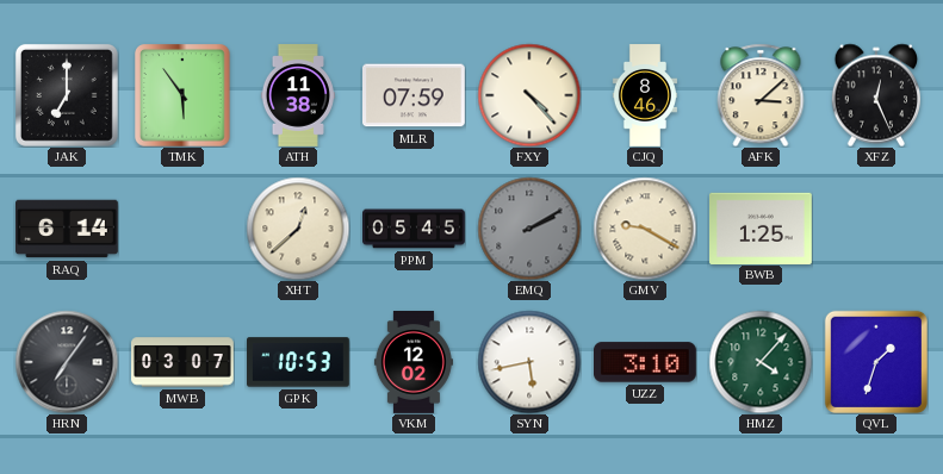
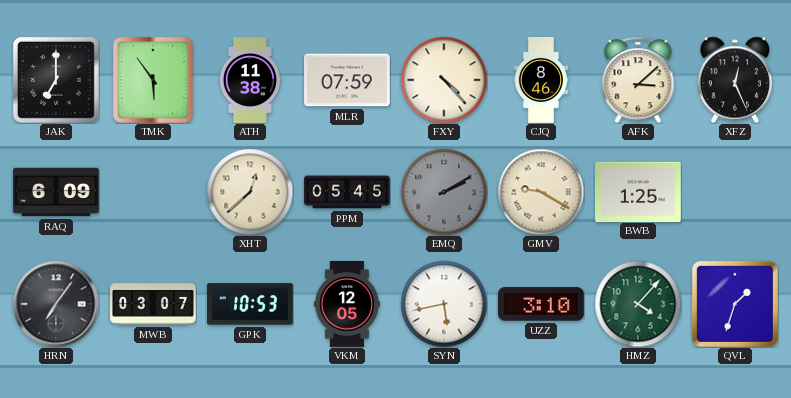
RAQ: 6:14 -> 6:09 (57, 192)
VKM: 12:02 -> 12:05 (347, 305)
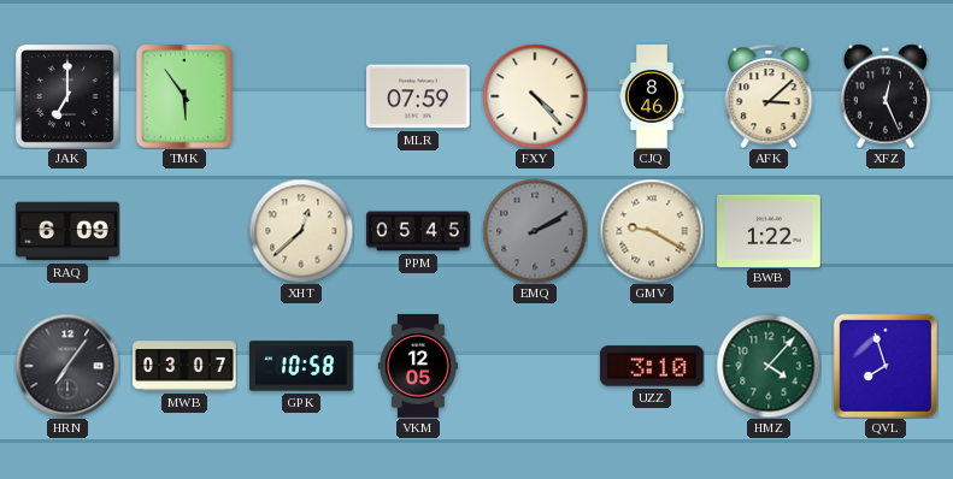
ATH: 11:38 -> none (250, 80)
BWB: 1:25 -> 1:22 (770, 230)
GPK: 10:53 -> 10:58 (302, 366)
SYN: 5:43 -> none (444, 304)
QVL: 1:33 -> 7:57 (886, 366)
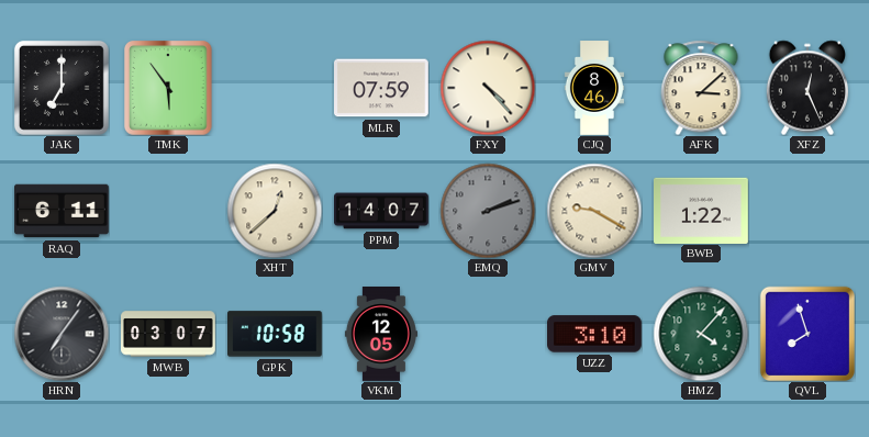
RAQ: 6:09 -> 6:11 (63, 211)
PPM: 05:45 -> 14:07 (382, 211)
EMQ: 2:10 -> 2:12 (488, 211)
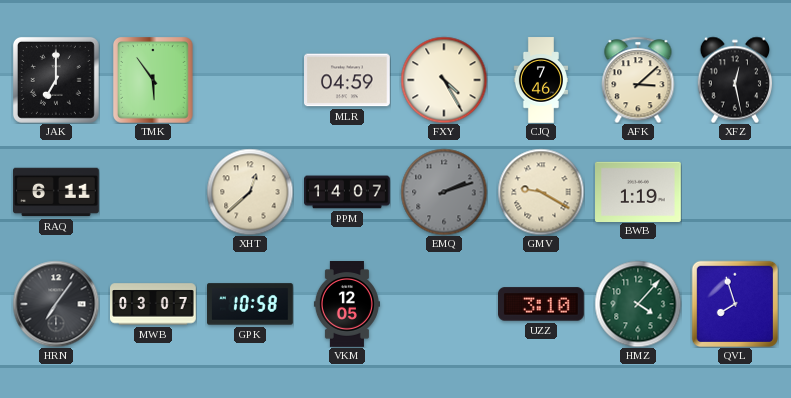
MLR: 07:59 -> 04:59 (348, 80)
FXY: 4:23 -> 4:25 (444, 80)
CJQ: 8:46 -> 7:46 (541, 80)
XFZ: 12:26 -> 12:28 (735, 80)
BWB: 1:22 -> 1:19 (639, 191)
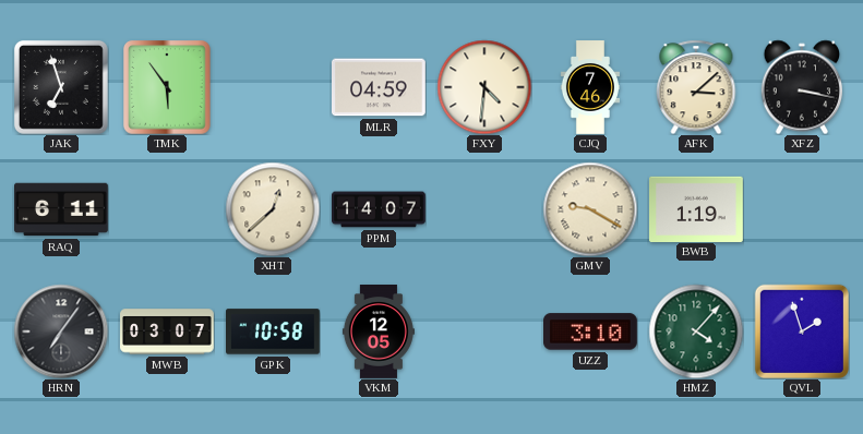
JAK: 7:00 -> 6:57 (61, 87)
FXY: 4:25 -> 4:31 (484, 87)
XFZ: 12:28 -> 3:17 (802, 87)
EMQ: 2:12 -> none (444, 192)
QVL: 7:57 -> 1:57 (802, 331)
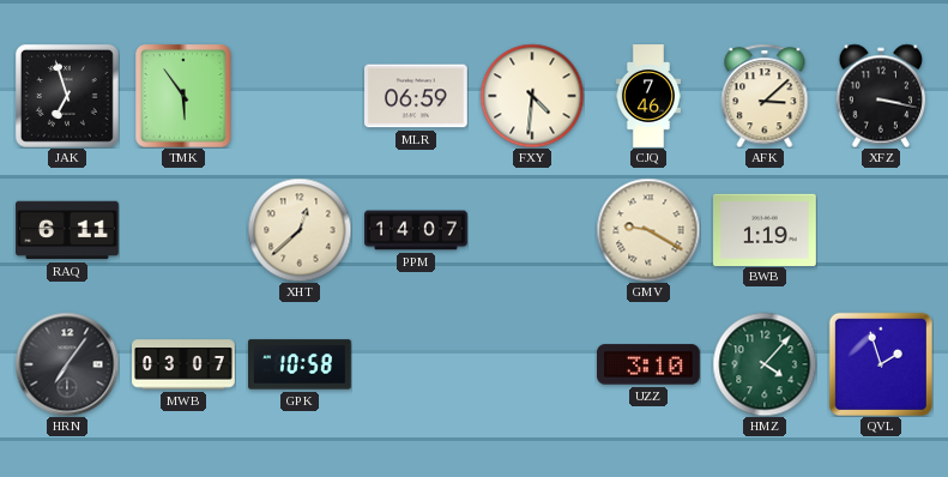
MLR: 04:59 -> 06:59 (417, 96)
VKM: 12:05 -> none (379, 333)
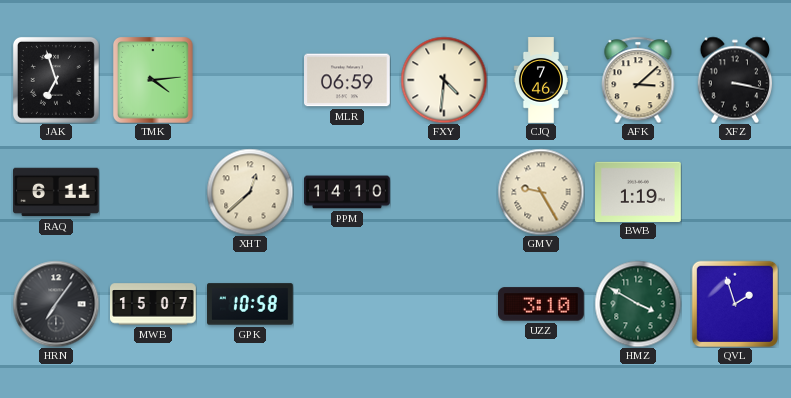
TMK: 5:54 -> 4:14 (154, 80)
PPM: 14:07 -> 14:10 (348, 192)
GMV: 9:20 -> 9:25 (541, 192)
MWB: 03:07 -> 15:07 (154, 304)
HMZ: 4:07 -> 3:50 (638, 304)
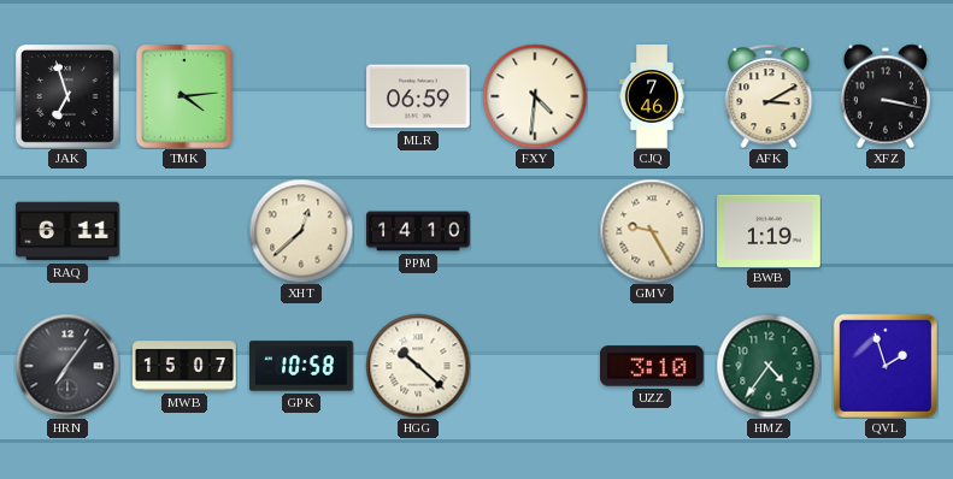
AFK: 3:08 -> 3:10 (769, 96)
HGG: none -> 10:22 (418, 366)
HMZ: 3:50 -> 4:36 (769, 366)
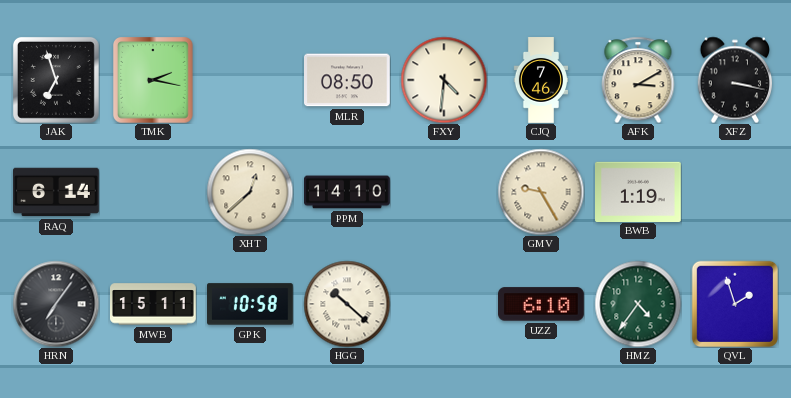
TMK: 4:14 -> 2:17 (154, 80)
MLR: 06:59 -> 08:50 (348, 80)
RAQ: 6:11 -> 6:14 (57, 192)
MWB: 15:07 -> 15:11 (154, 304)
UZZ: 3:10 -> 6:10 (542, 304)
